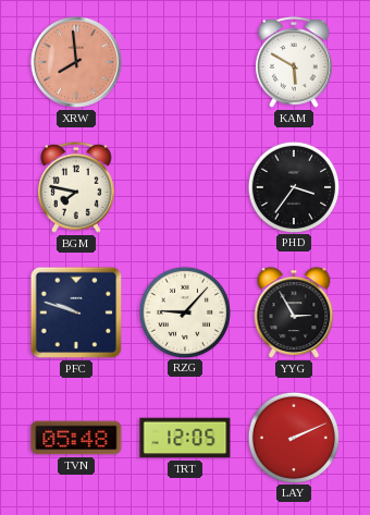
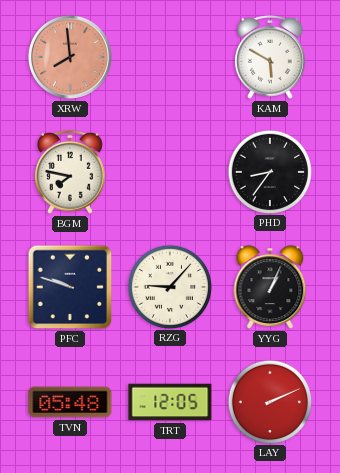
PHD: 3:36 -> 8:36 (269, 171)
YYG: 2:55 -> 1:04 (270, 287)
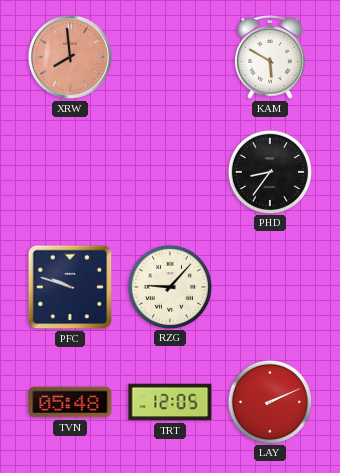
BGM: 7:47 -> none (71, 172)
YYG: 1:04 -> none (270, 287)
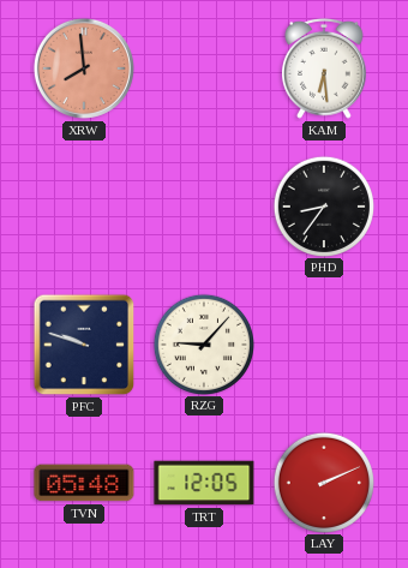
KAM: 5:50 -> 6:29 (325, 68)
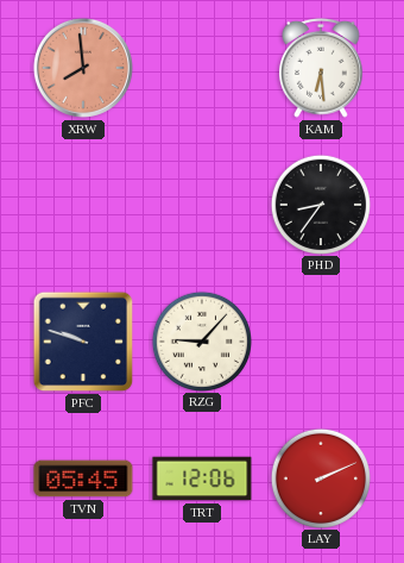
TVN: 05:48 -> 05:45 (83, 478)
TRT: 12:05 -> 12:06 (202, 478)
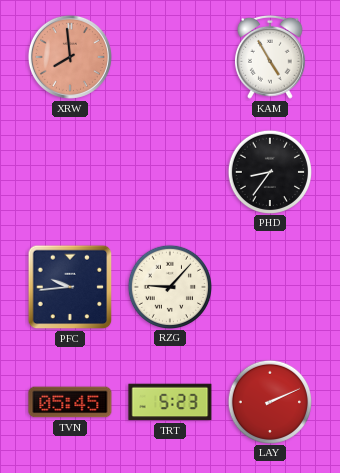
KAM: 6:29 -> 4:55 (271, 57)
PFC: 9:48 -> 9:44 (70, 287)
TRT: 12:06 -> 5:23 (170, 402)
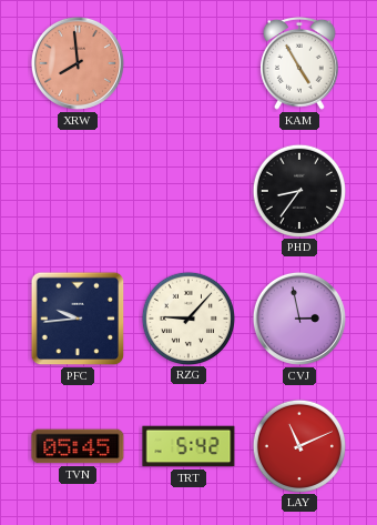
CVJ: none -> 2:58 (299, 319)
TRT: 5:23 -> 5:42 (188, 446)
LAY: 2:11 -> 11:11 (298, 445)
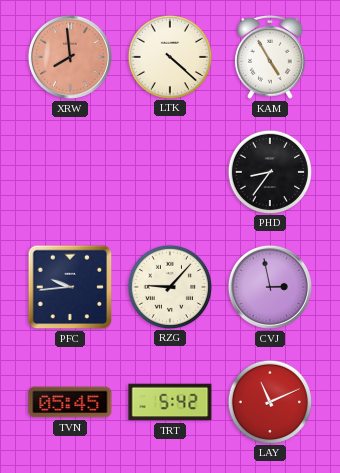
LTK: none -> 4:22 (169, 56)
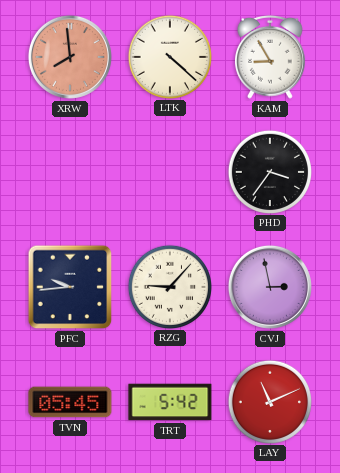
KAM: 4:55 -> 8:55 (271, 57)
PHD: 8:36 -> 3:36 (269, 171)
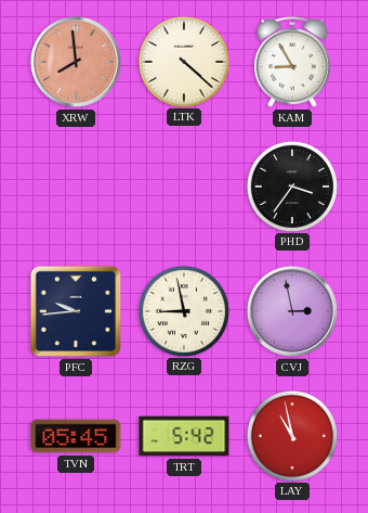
RZG: 9:07 -> 8:58 (183, 310)
LAY: 11:11 -> 10:58 (291, 435)
